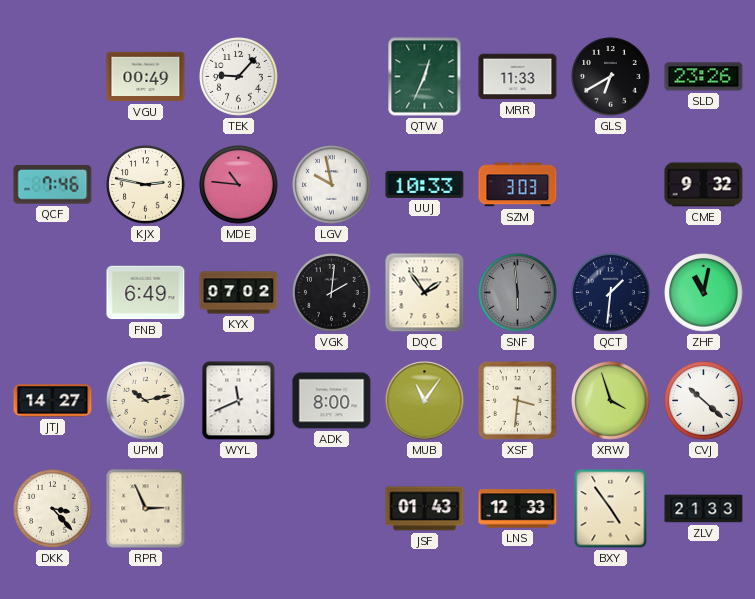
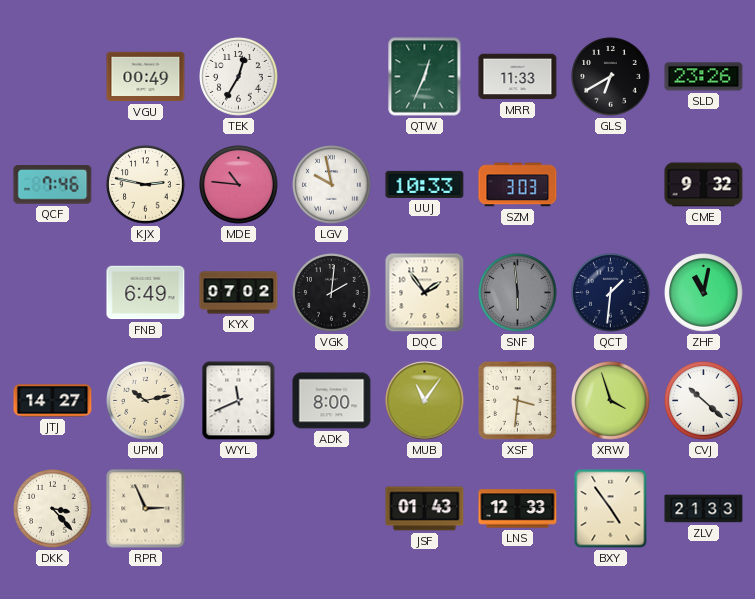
TEK: 9:07 -> 12:35 (239, 77)
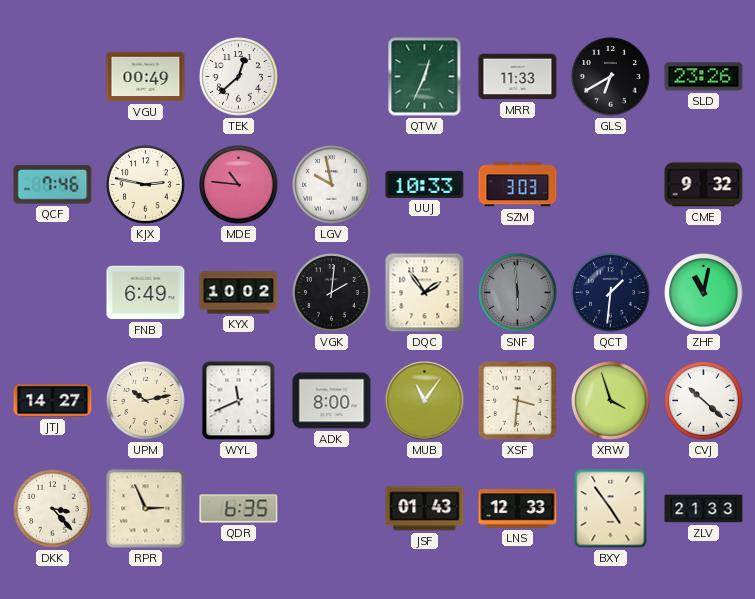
TEK: 12:35 -> 12:38 (239, 77)
KYX: 07:02 -> 10:02 (239, 293)
QDR: none -> 6:35 (239, 509)
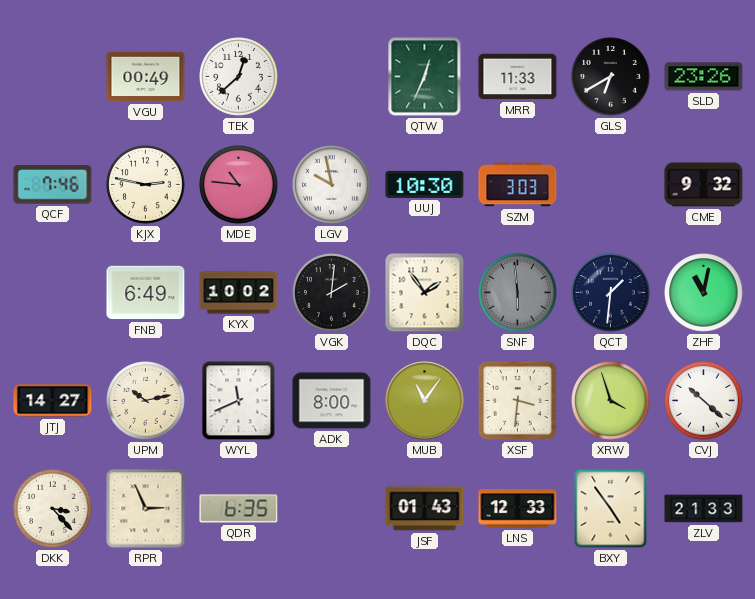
UUJ: 10:33 -> 10:30 (425, 184)
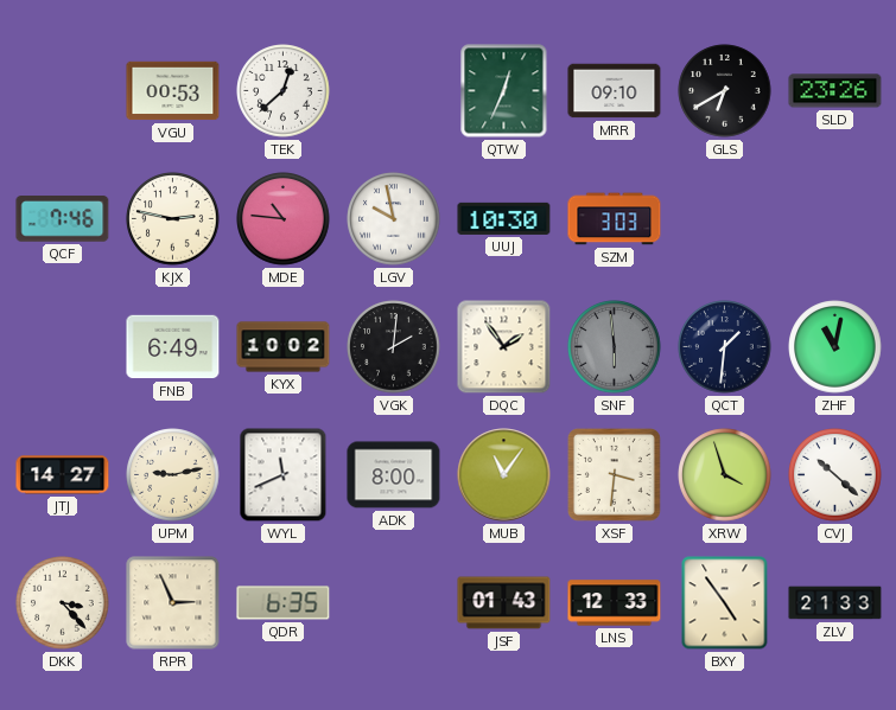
VGU: 00:49 -> 00:53 (173, 91)
MRR: 11:33 -> 09:10 (615, 91)
CME: 9:32 -> none (704, 185)
UPM: 10:13 -> 9:13 (173, 475)
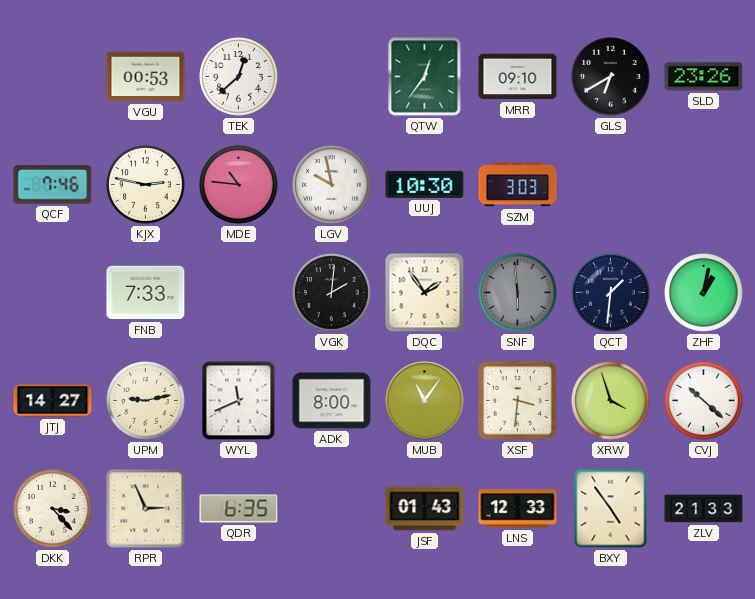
QTW: 12:34 -> 12:36 (425, 77)
FNB: 6:49 -> 7:33 (146, 293)
KYX: 10:02 -> none (284, 347)
ZHF: 11:02 -> 1:02 (704, 293)
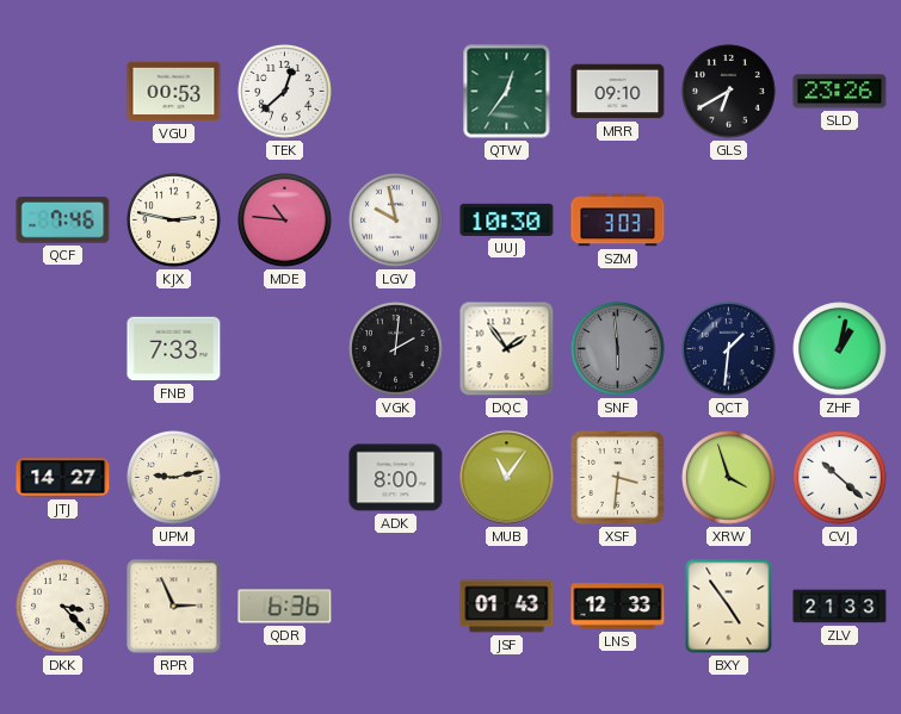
WYL: 11:41 -> none (239, 401)
QDR: 6:35 -> 6:36 (285, 607)
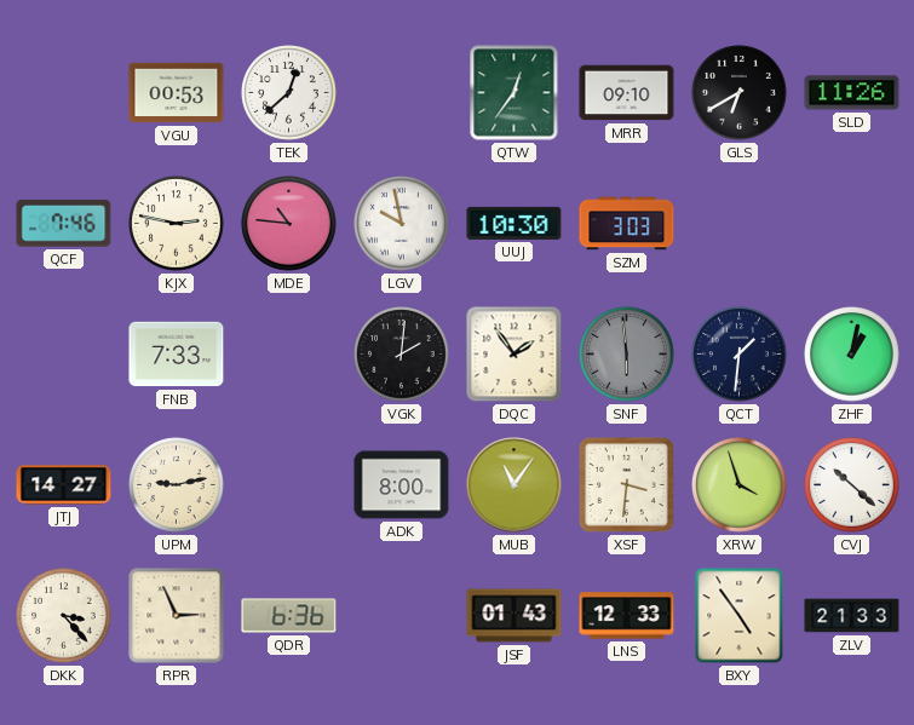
SLD: 23:26 -> 11:26 (852, 93)
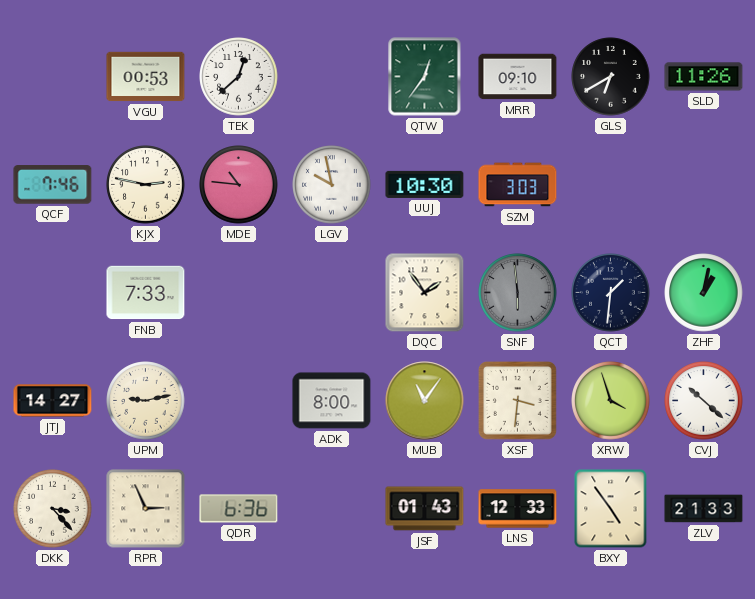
VGK: 2:01 -> none (402, 355)
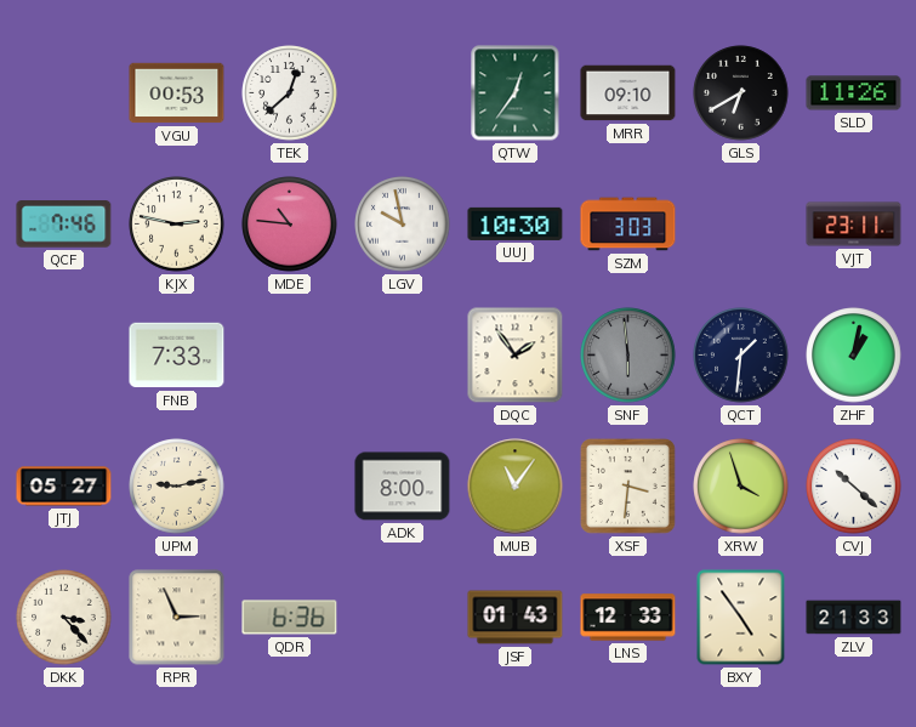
VJT: none -> 23:11 (854, 225)
JTJ: 14:27 -> 05:27 (64, 487)
